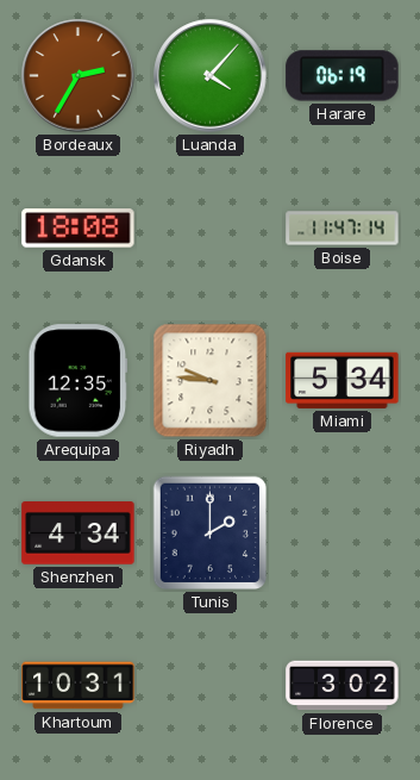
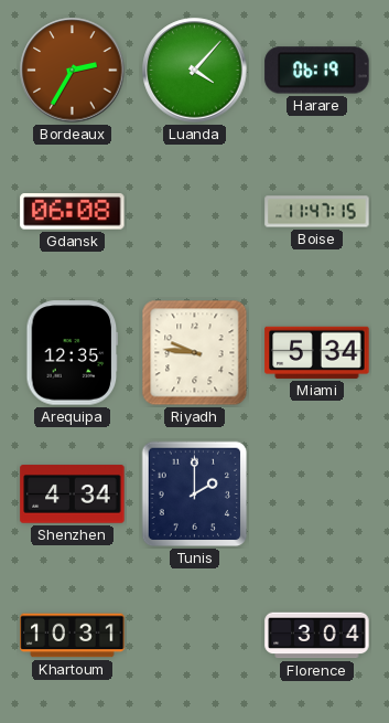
Gdansk: 18:08 -> 06:08 (73, 212)
Boise: 11:47:14 -> 11:47:15 (317, 212)
Florence: 3:02 -> 3:04 (317, 636)
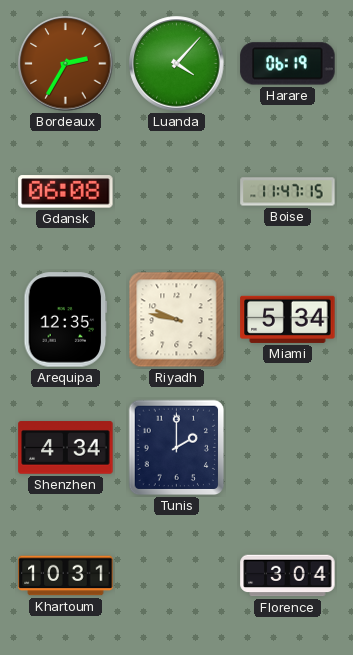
Riyadh: 9:46 -> 9:47 (177, 320)
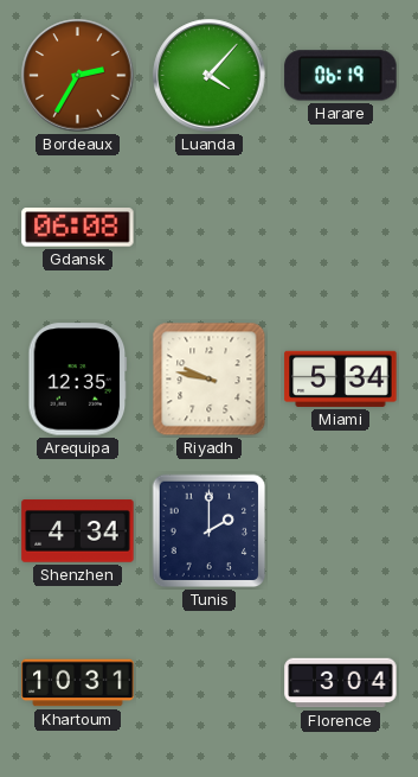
Boise: 11:47 -> none (288, 192)
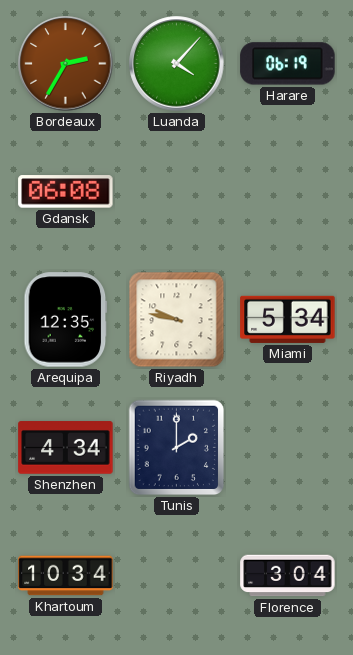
Khartoum: 10:31 -> 10:34 (66, 576)
